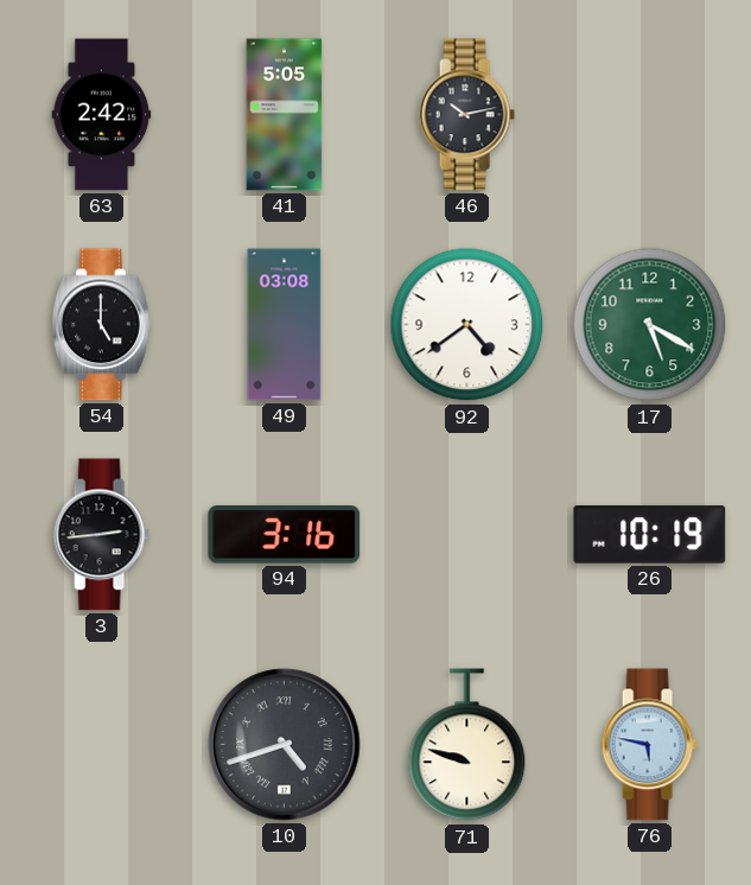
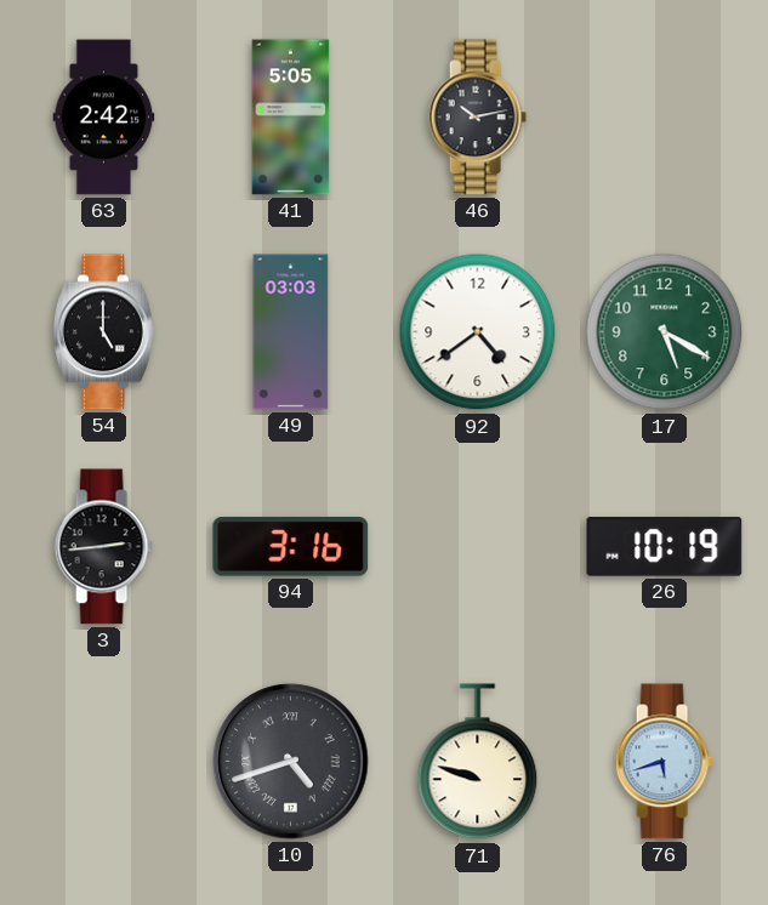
49: 03:08 -> 03:03 (291, 332)
76: 5:47 -> 5:42 (664, 762)
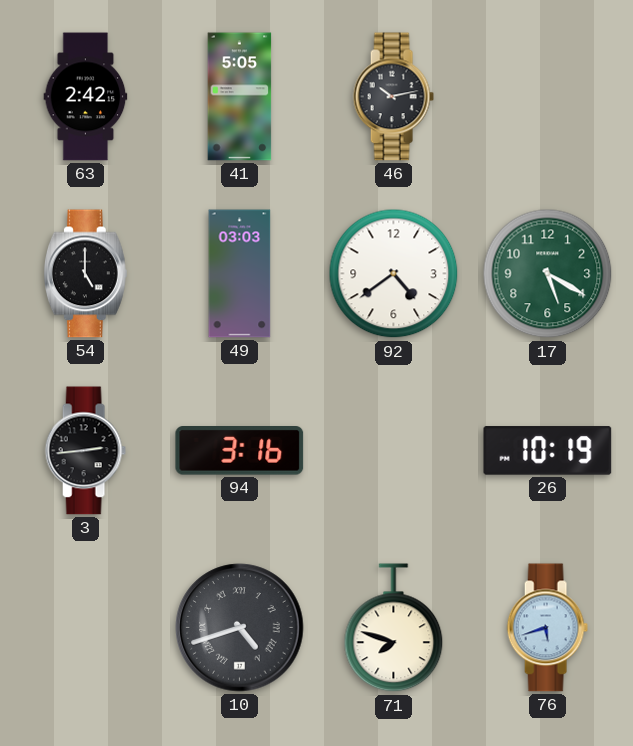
71: 9:48 -> 7:48 (394, 628)
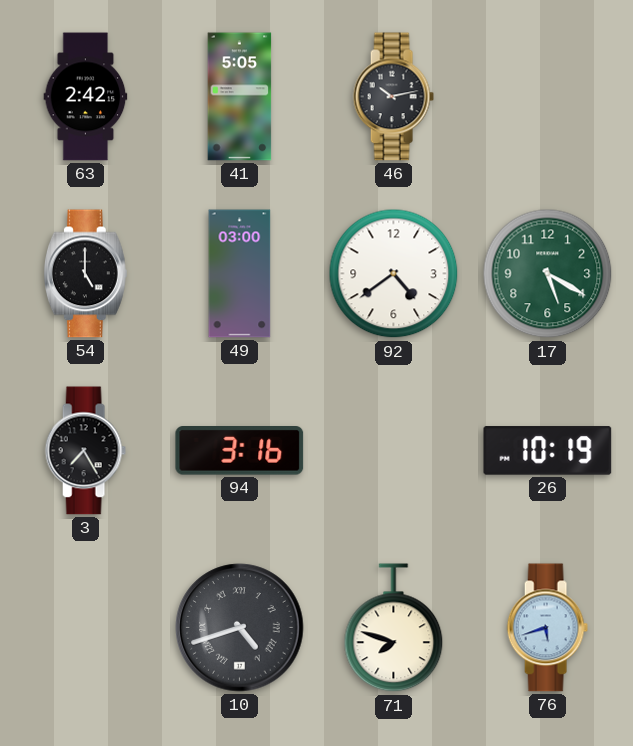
49: 03:03 -> 03:00 (240, 274)
3: 2:44 -> 7:25 (85, 451)
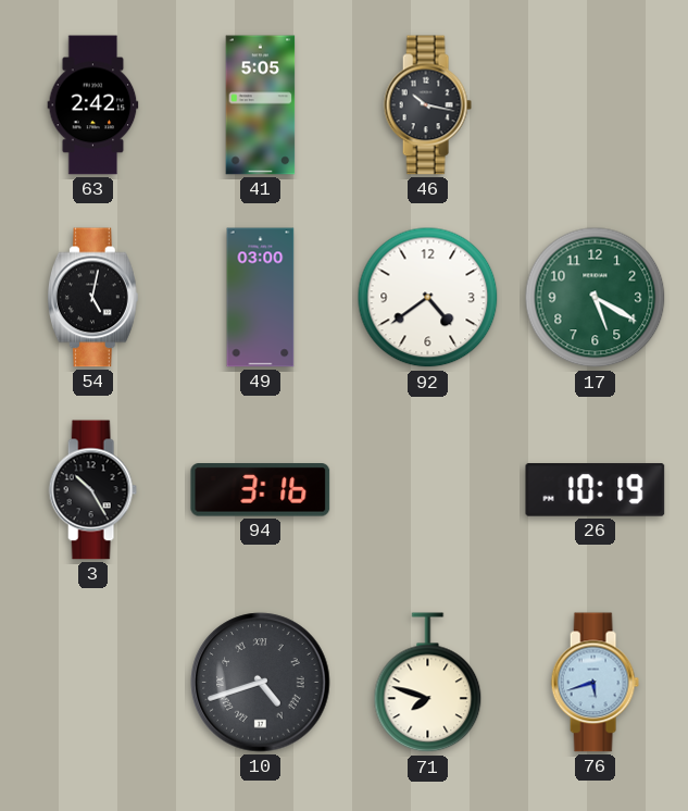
46: 10:13 -> 10:17 (427, 105)
54: 5:00 -> 5:02 (92, 298)
3: 7:25 -> 10:25 (92, 490)
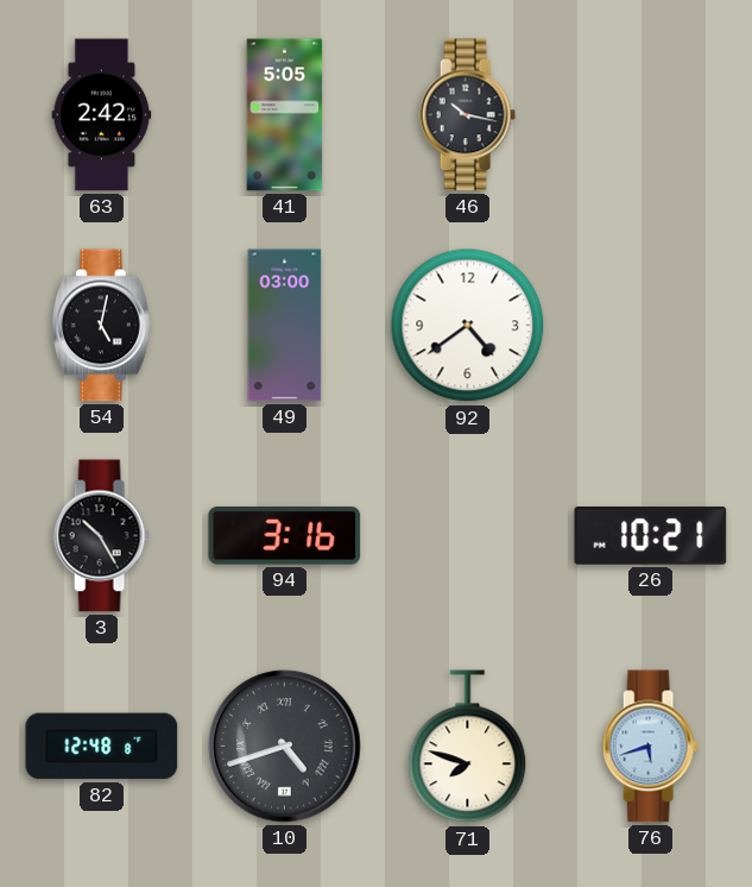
17: 5:20 -> none (596, 298)
26: 10:19 -> 10:21 (651, 536)
82: none -> 12:48 (102, 747)
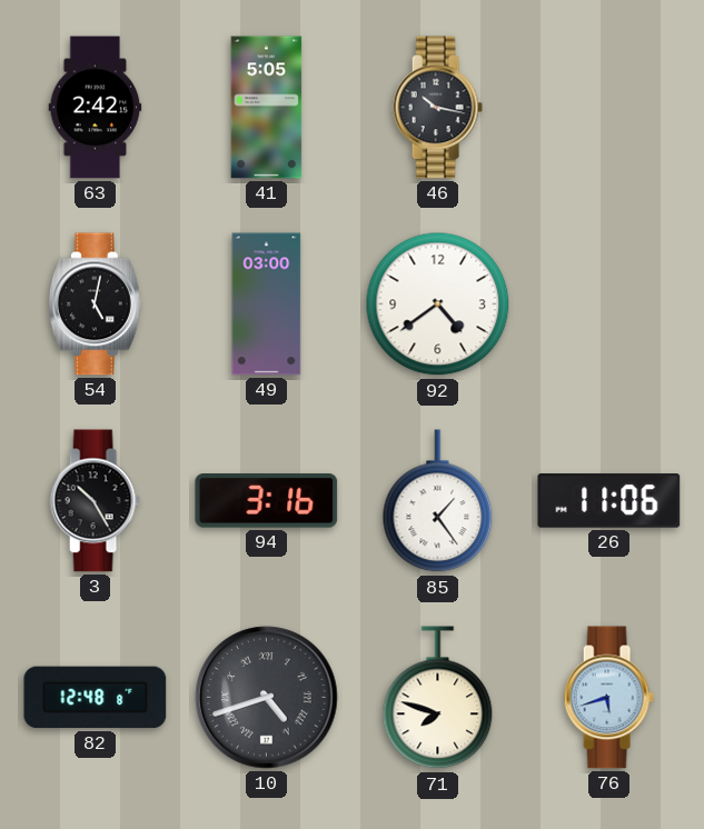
85: none -> 1:24 (438, 501)
26: 10:21 -> 11:06 (609, 501)
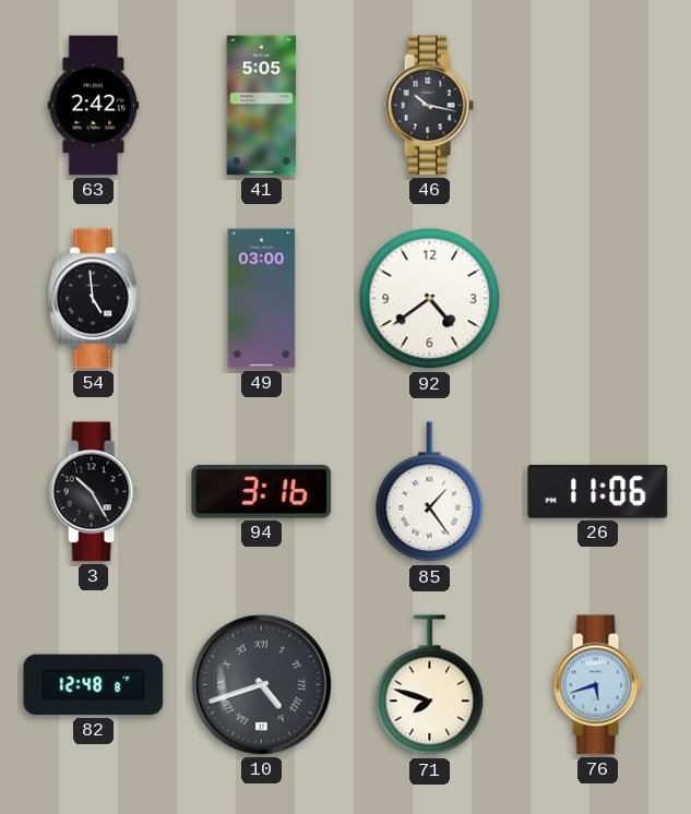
54: 5:02 -> 4:59 (93, 299)
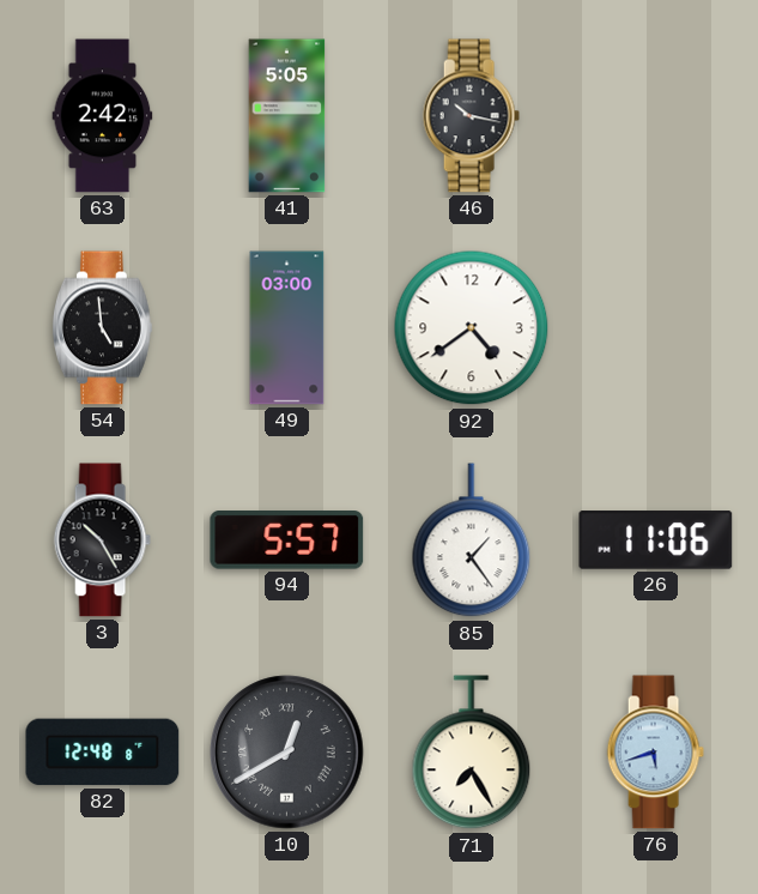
94: 3:16 -> 5:57 (287, 540)
10: 4:42 -> 12:40 (287, 753)
71: 7:48 -> 7:25 (472, 753)
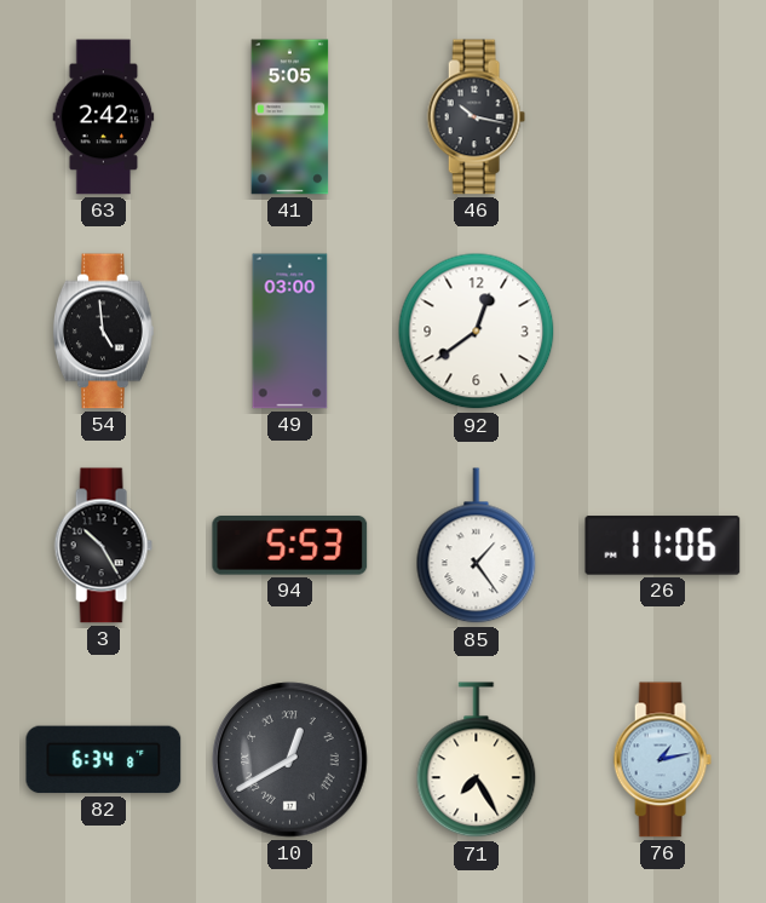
92: 4:39 -> 12:39 (477, 332)
94: 5:57 -> 5:53 (290, 546)
82: 12:48 -> 6:34 (104, 760)
76: 5:42 -> 1:13 (662, 760)
